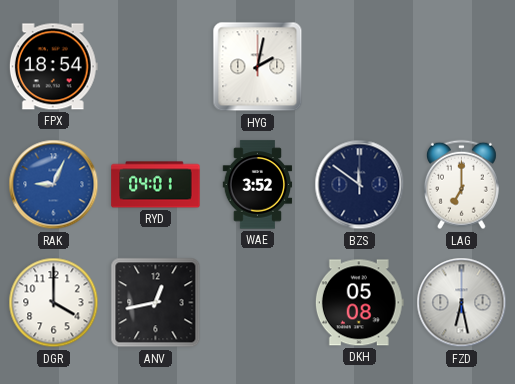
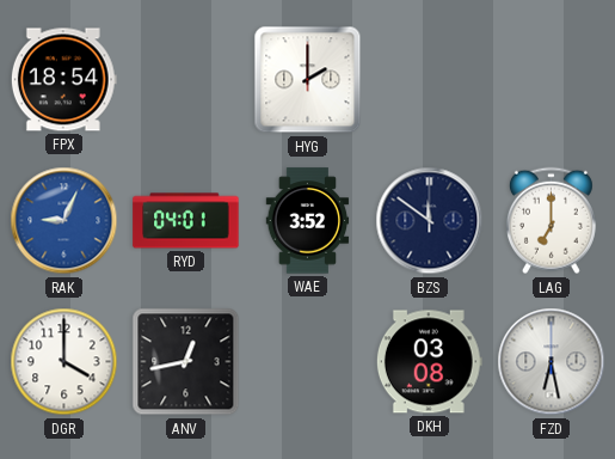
HYG: 2:02 -> 2:00 (308, 80)
DKH: 05:08 -> 03:08 (429, 362)
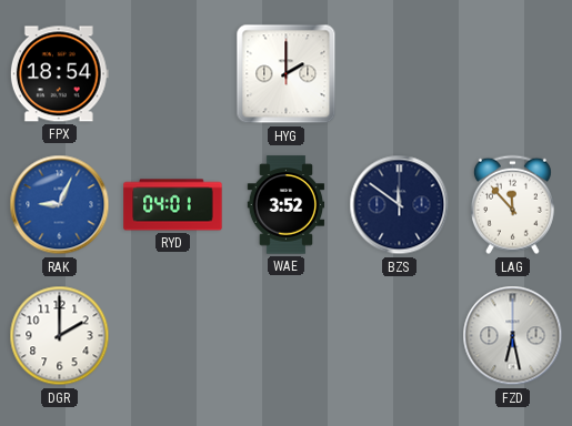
LAG: 7:00 -> 11:53 (512, 205)
DGR: 4:00 -> 2:00 (60, 336)
ANV: 12:43 -> none (186, 362)
DKH: 03:08 -> none (429, 362)
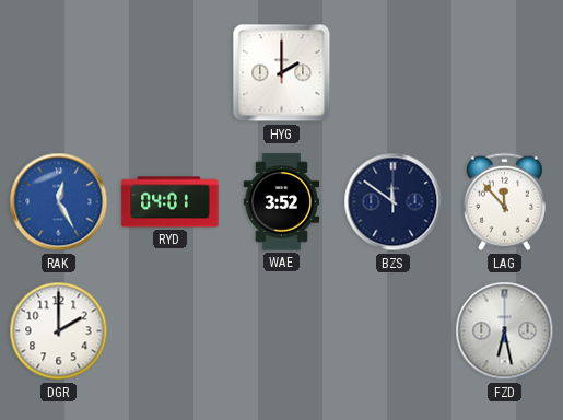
FPX: 18:54 -> none (59, 74)
RAK: 9:04 -> 12:25 (59, 202)
